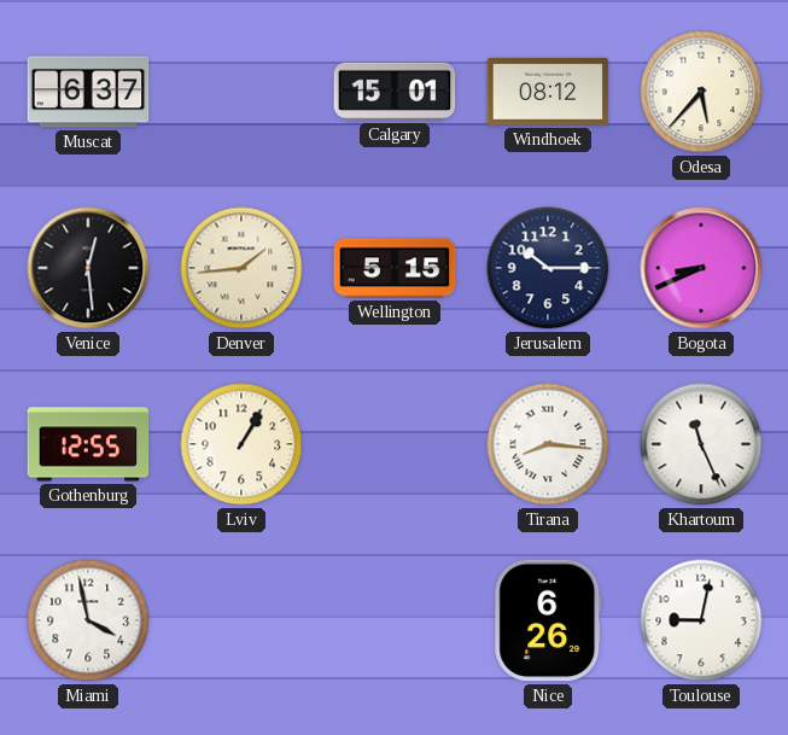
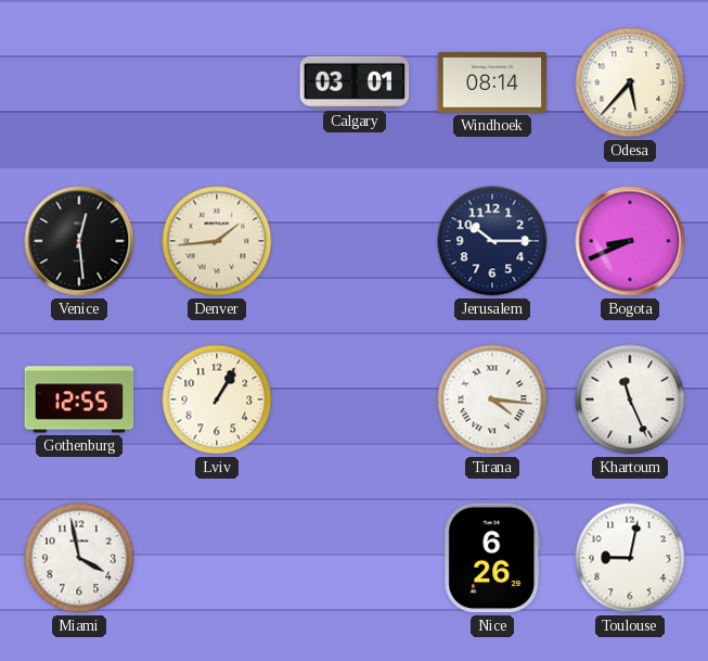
Muscat: 6:37 -> none (88, 92)
Calgary: 15:01 -> 03:01 (355, 82)
Windhoek: 08:12 -> 08:14 (492, 82)
Wellington: 5:15 -> none (395, 268)
Tirana: 8:16 -> 4:16 (492, 399)
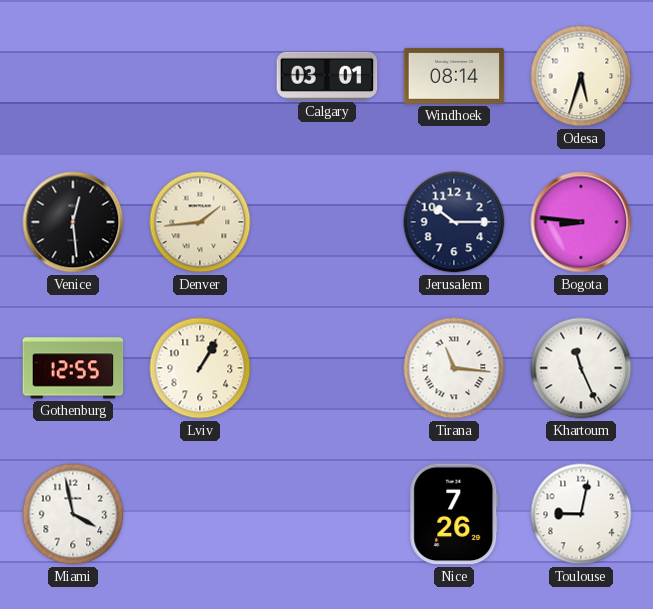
Odesa: 5:37 -> 5:33 (581, 76)
Bogota: 8:41 -> 8:46 (581, 222)
Tirana: 4:16 -> 11:16 (454, 368)
Nice: 6:26 -> 7:26 (454, 514)
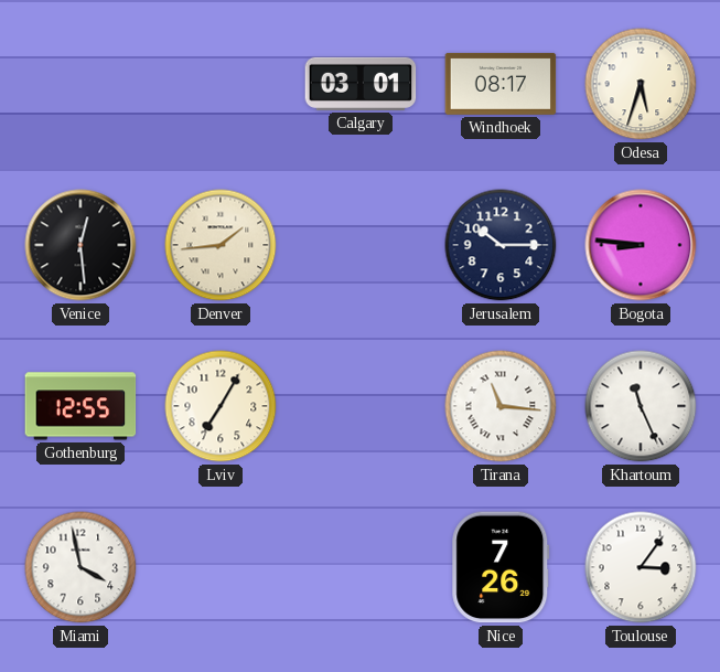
Windhoek: 08:14 -> 08:17 (501, 84)
Lviv: 1:05 -> 7:05 (221, 406)
Toulouse: 9:02 -> 3:06 (641, 567)
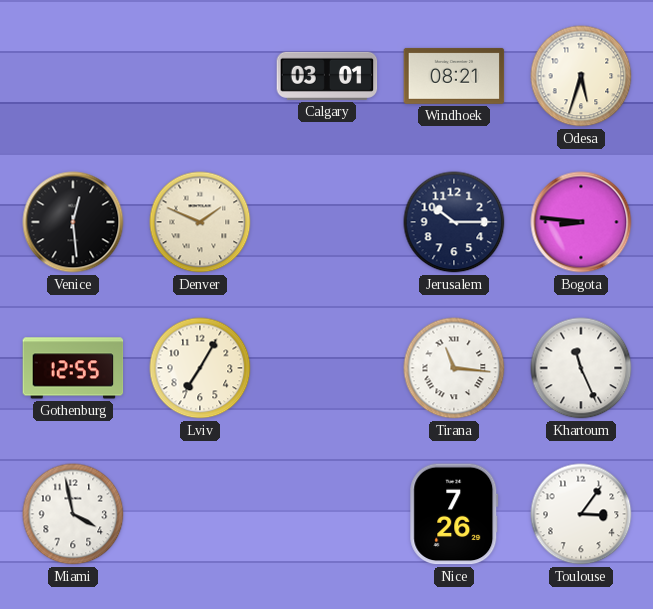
Windhoek: 08:17 -> 08:21 (454, 76)
Denver: 1:44 -> 1:49 (200, 222)
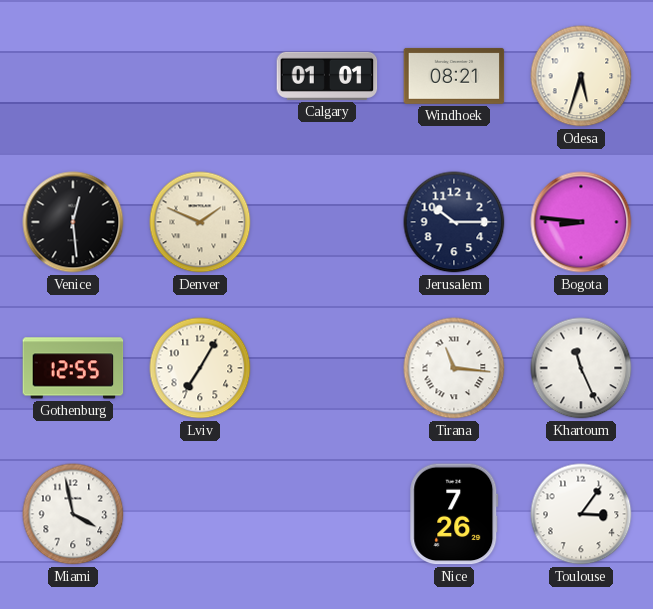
Calgary: 03:01 -> 01:01 (327, 76)
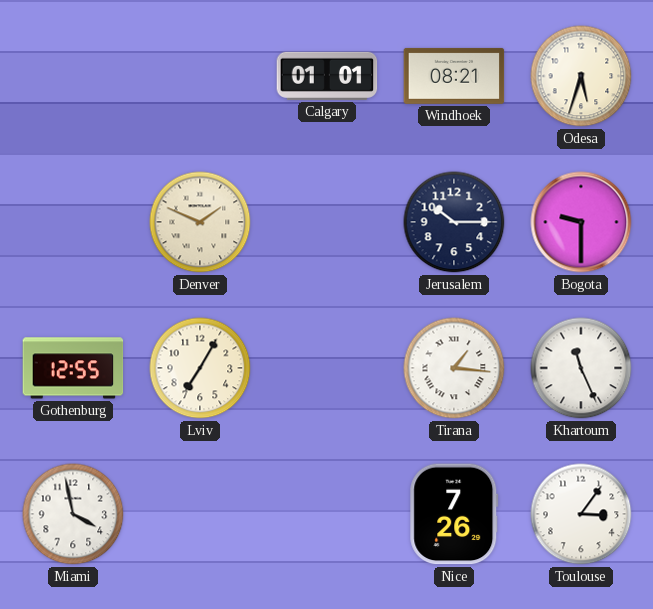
Venice: 12:29 -> none (73, 222)
Bogota: 8:46 -> 9:30 (581, 222)
Tirana: 11:16 -> 1:16 (454, 368)
